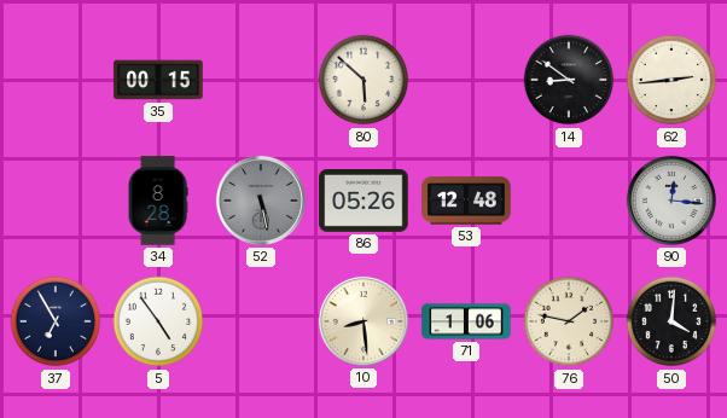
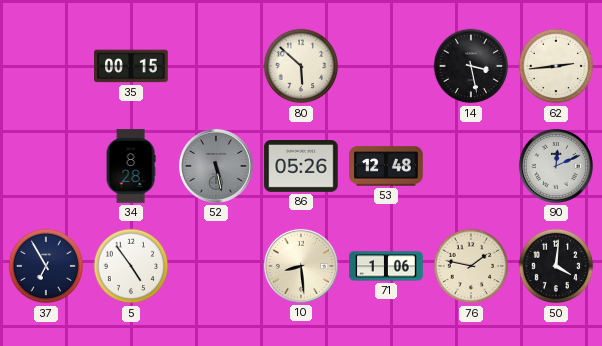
14: 8:51 -> 3:28 (471, 66)
90: 12:16 -> 12:11 (556, 166)
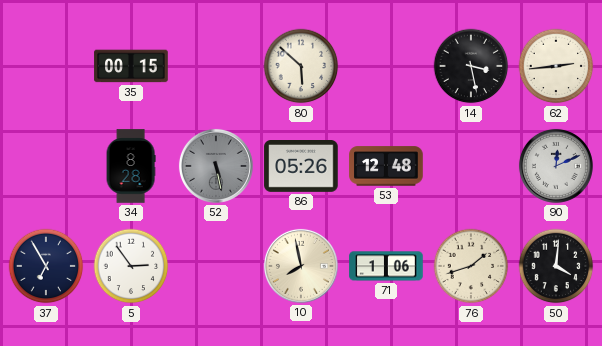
5: 4:54 -> 2:54 (131, 266)
10: 8:29 -> 7:58 (301, 266)
76: 1:47 -> 1:42 (471, 266)
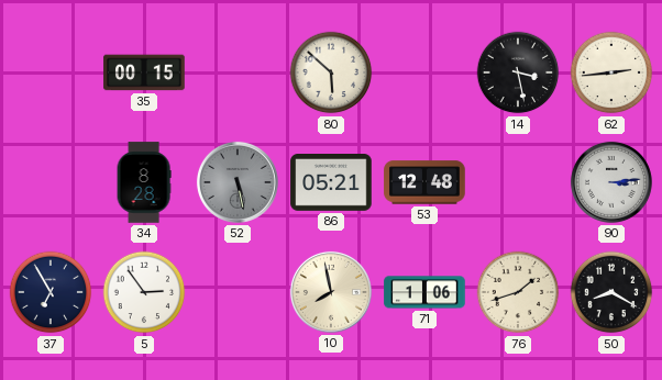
86: 05:26 -> 05:21 (331, 183)
90: 12:11 -> 3:14 (611, 182)
50: 4:01 -> 8:20 (611, 292)
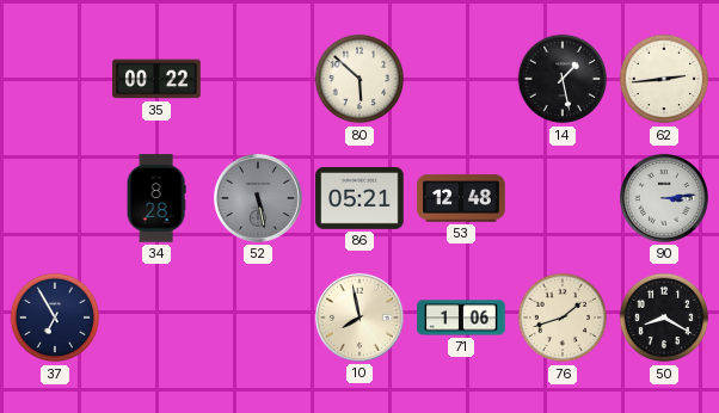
35: 00:15 -> 00:22 (156, 79)
14: 3:28 -> 1:28 (563, 79)
5: 2:54 -> none (144, 292)
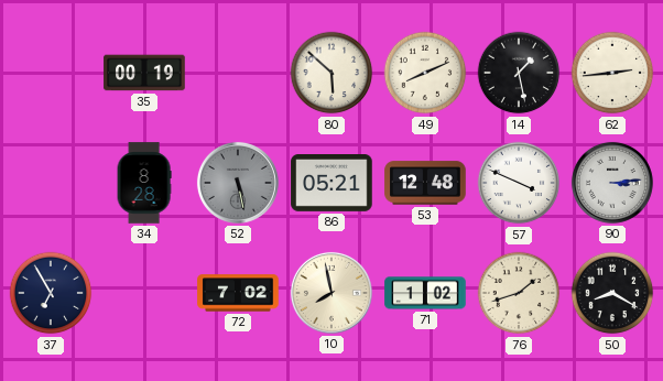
35: 00:22 -> 00:19 (144, 73)
49: none -> 8:11 (425, 73)
57: none -> 3:49 (519, 183)
72: none -> 7:02 (238, 293)
71: 1:06 -> 1:02 (425, 293)
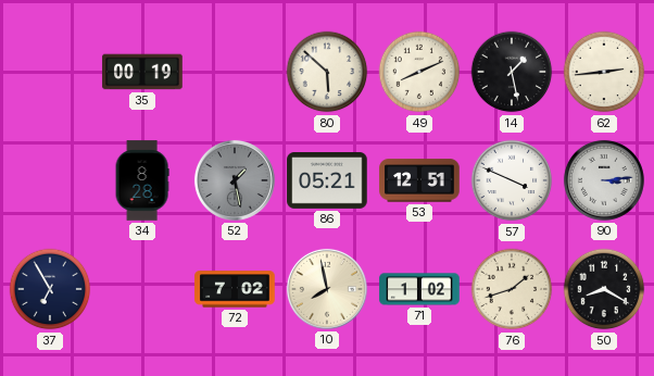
52: 5:28 -> 1:28 (235, 180)
53: 12:48 -> 12:51 (419, 180)
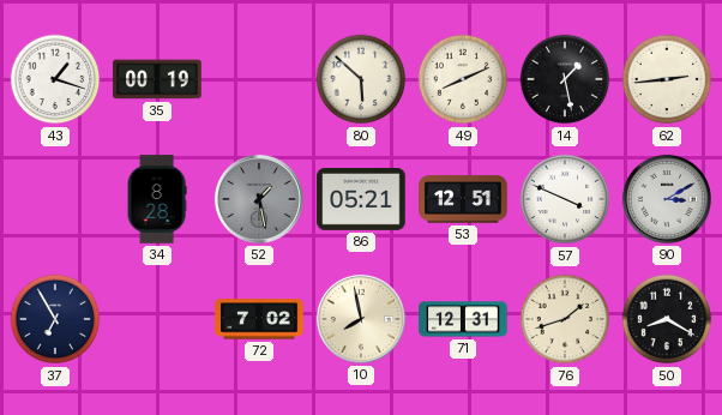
43: none -> 1:18 (55, 79)
90: 3:14 -> 3:10 (667, 199)
71: 1:02 -> 12:31 (463, 319)
